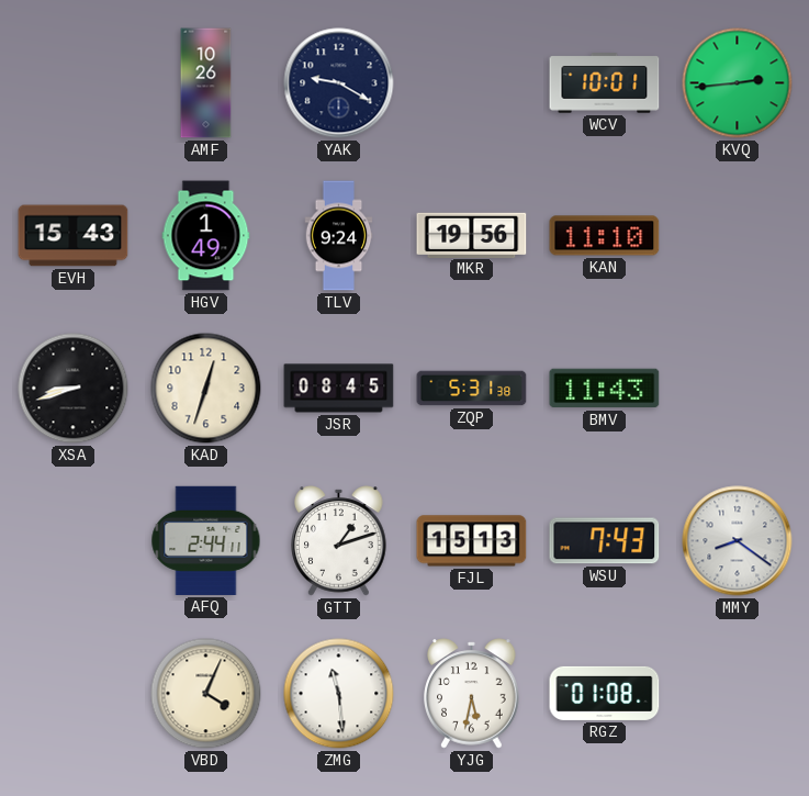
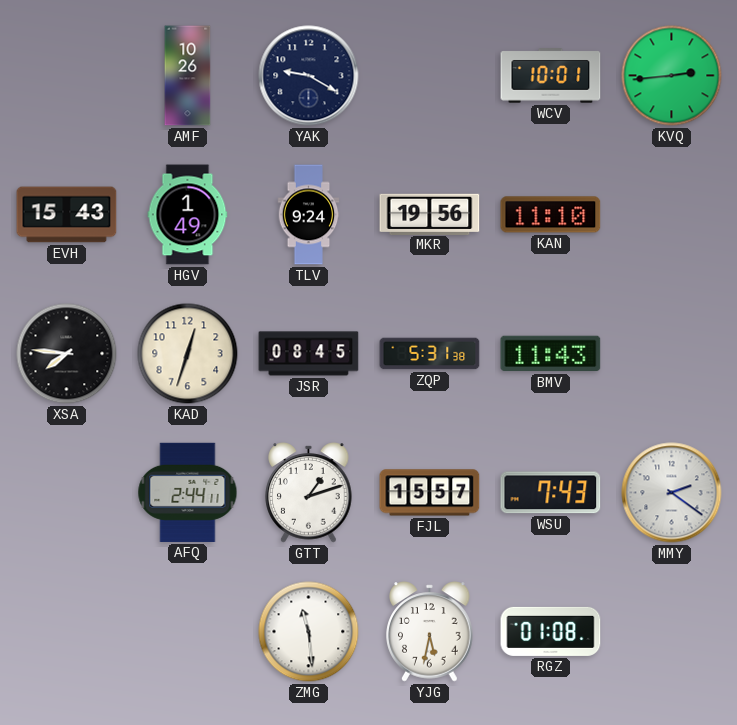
XSA: 8:42 -> 7:46 (67, 354)
FJL: 15:13 -> 15:57 (430, 493)
MMY: 8:21 -> 2:21 (672, 493)
VBD: 4:04 -> none (206, 694)
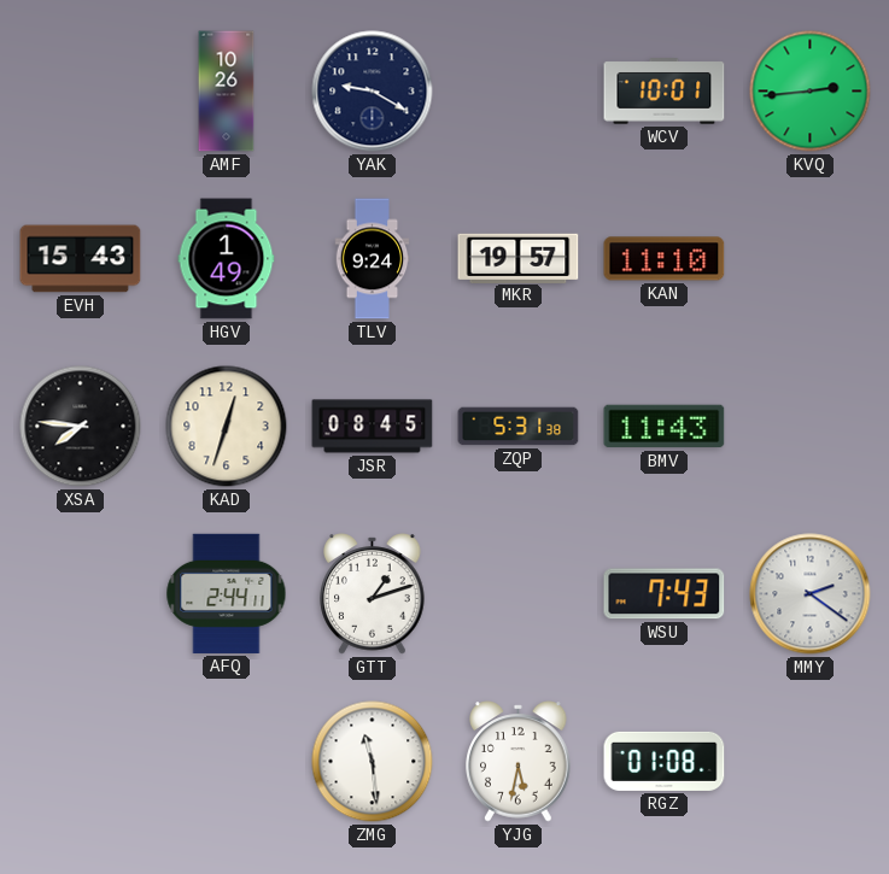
MKR: 19:56 -> 19:57 (519, 258)
FJL: 15:57 -> none (430, 493)
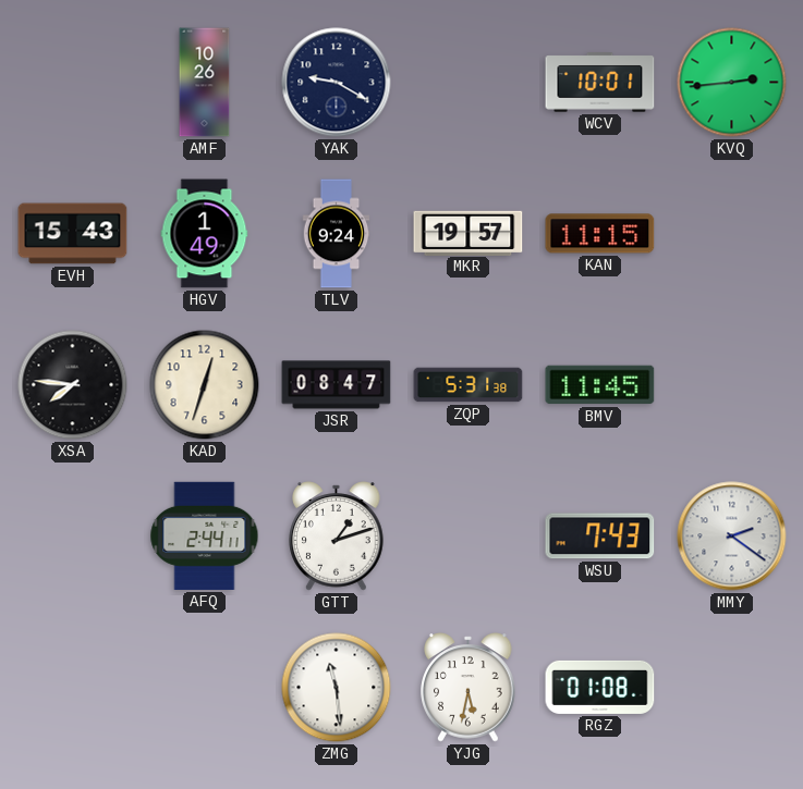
KAN: 11:10 -> 11:15 (600, 234)
JSR: 08:45 -> 08:47 (337, 385)
BMV: 11:43 -> 11:45 (600, 385)
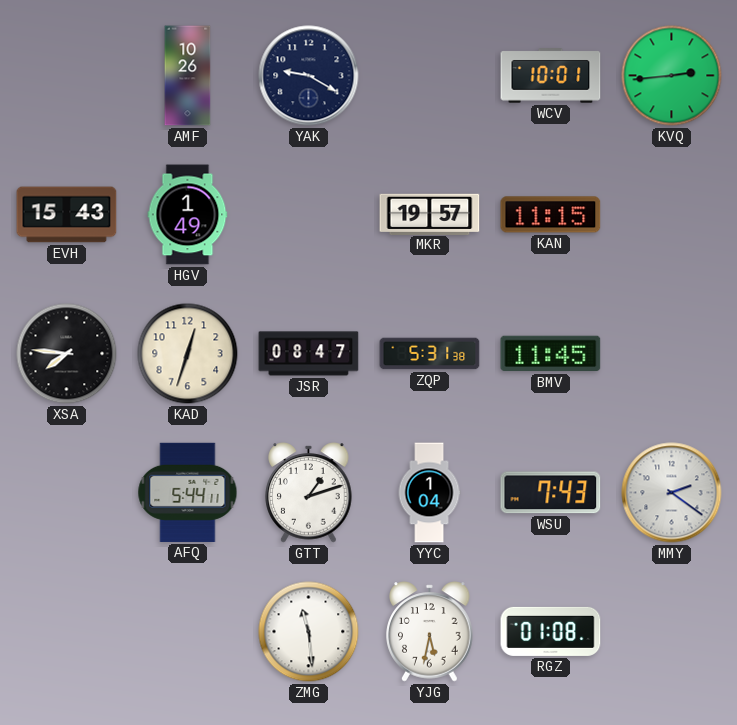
TLV: 9:24 -> none (337, 234)
AFQ: 2:44 -> 5:44 (188, 492)
YYC: none -> 1:04 (429, 493)
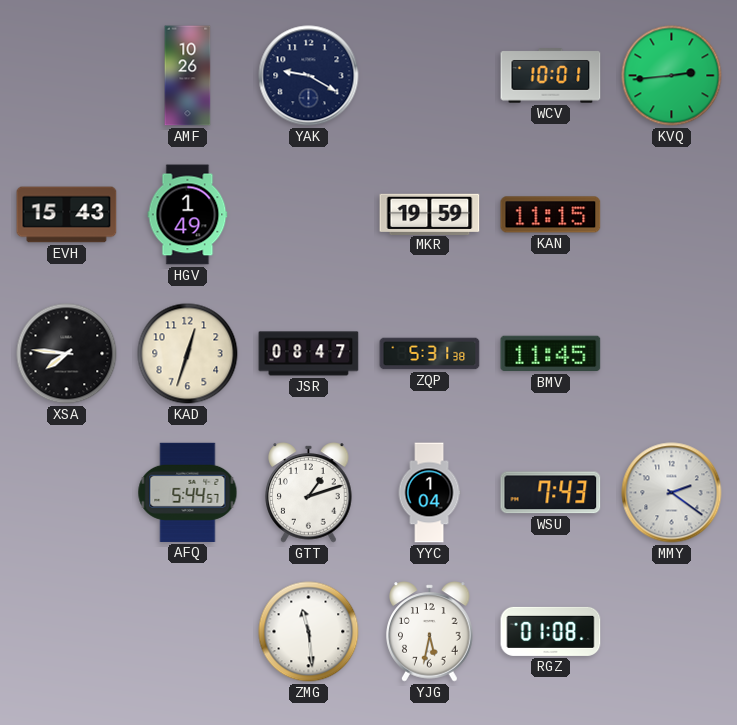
MKR: 19:57 -> 19:59 (430, 214)
AFQ: 5:44:11 -> 5:44:57 (188, 492)
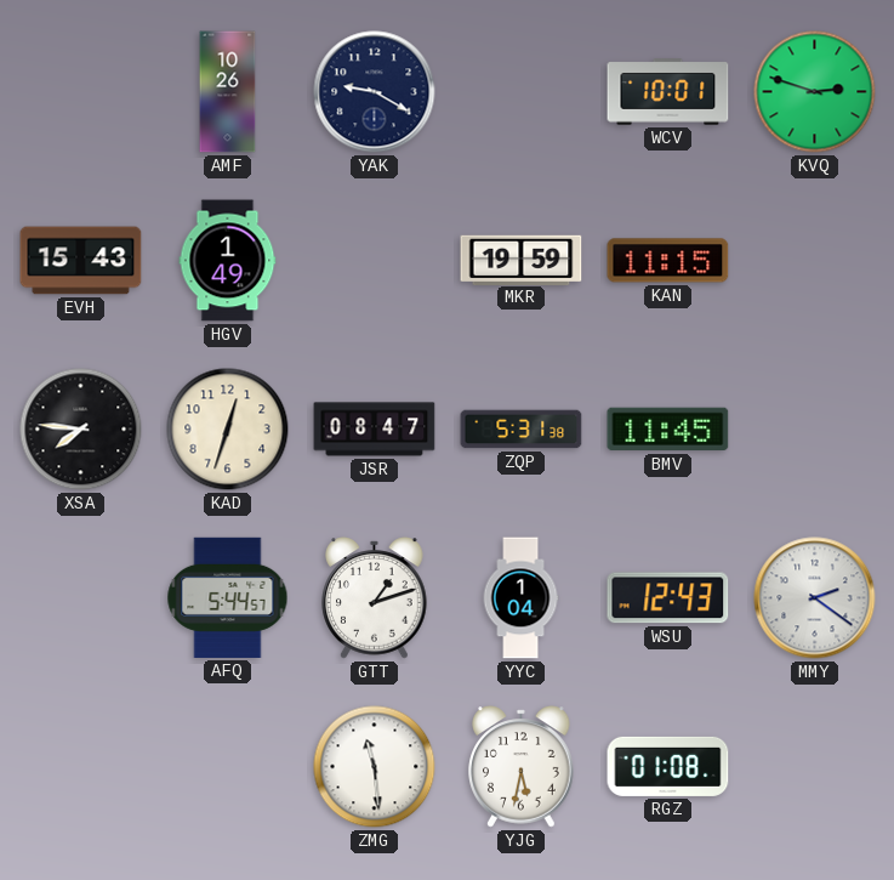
KVQ: 2:44 -> 2:48 (815, 92)
WSU: 7:43 -> 12:43 (668, 598)
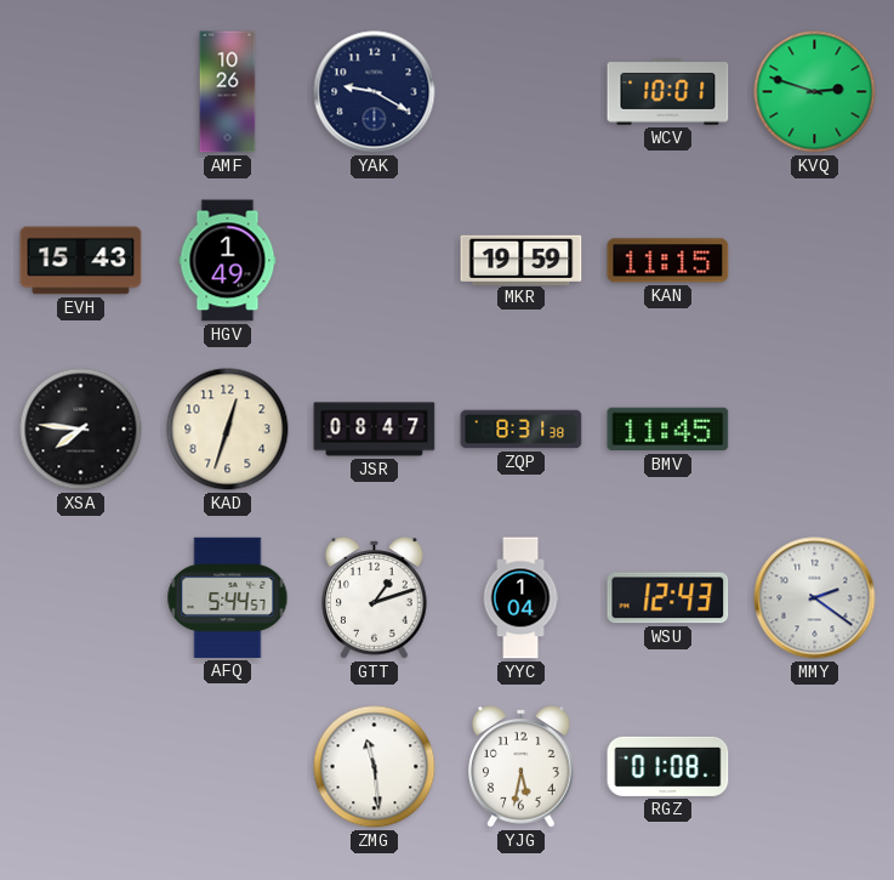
ZQP: 5:31 -> 8:31 (522, 430)
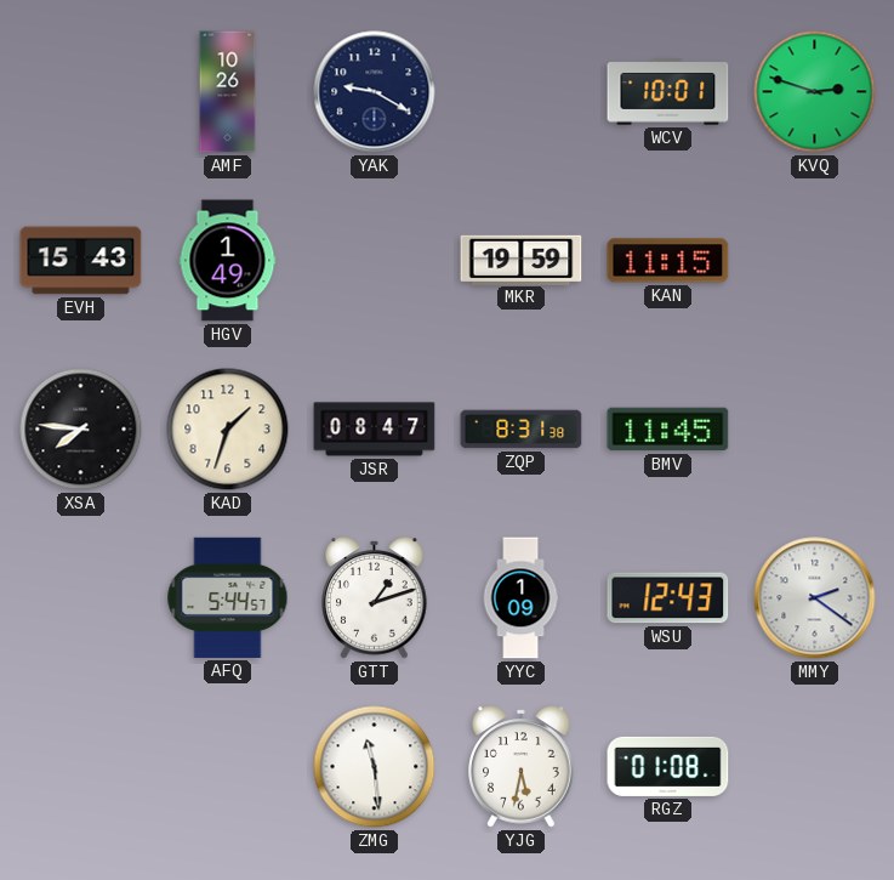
KAD: 12:33 -> 1:33 (228, 430)
YYC: 1:04 -> 1:09 (520, 598)
